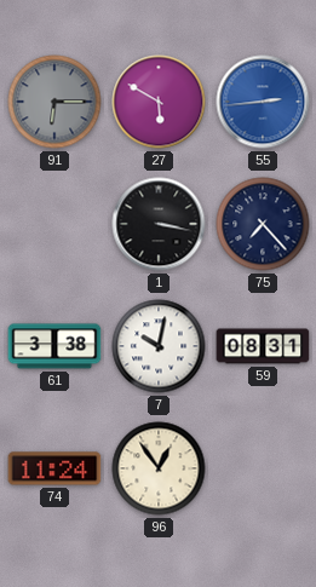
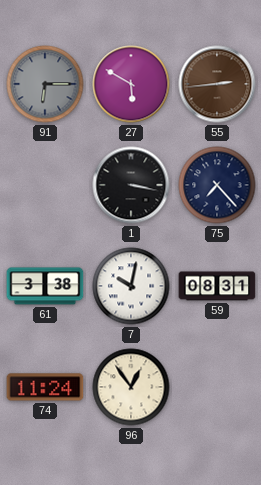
55 dial: blue -> brown (217, 84)
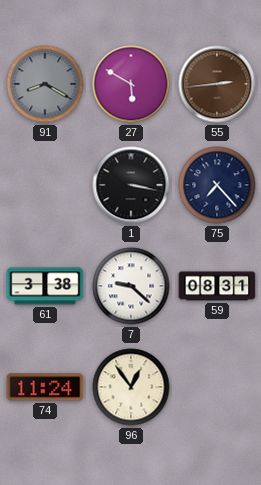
91: 6:15 -> 8:20 (45, 84)
7: 10:02 -> 9:22 (131, 286)
